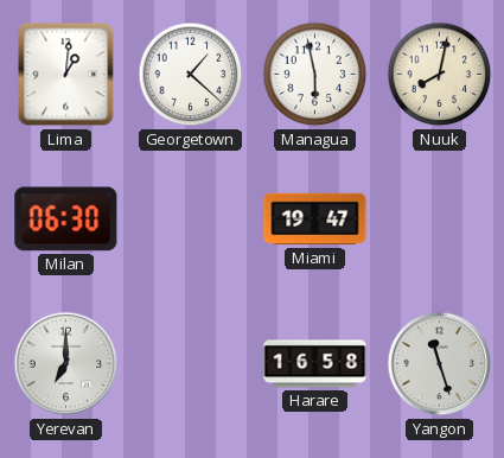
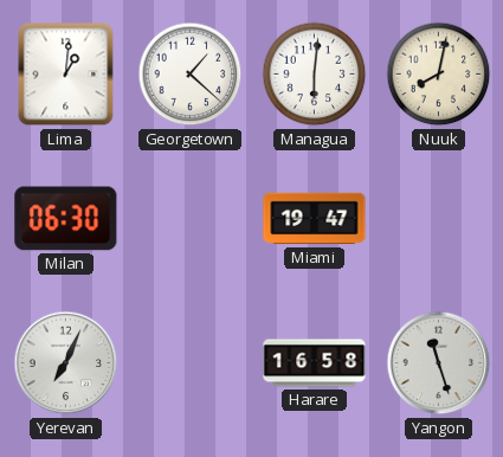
Managua: 5:58 -> 6:01 (315, 75)
Yerevan: 7:00 -> 7:04 (66, 363)
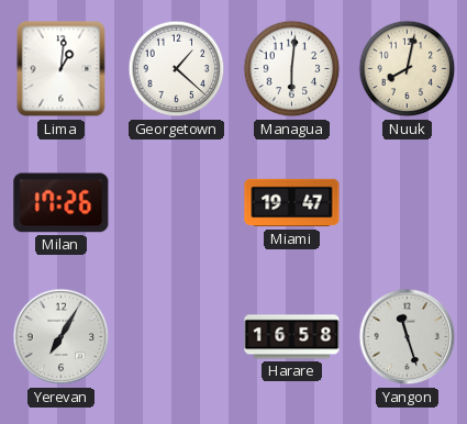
Milan: 06:30 -> 17:26 (62, 203)
Yerevan: 7:04 -> 7:05 (62, 337)
